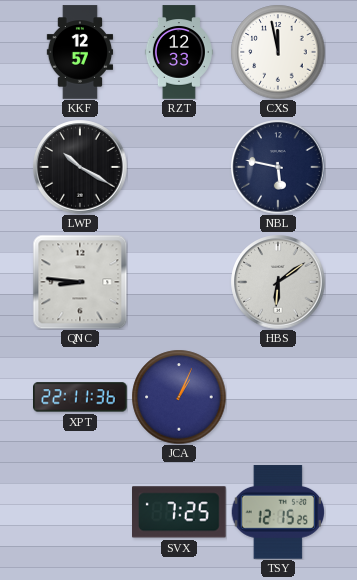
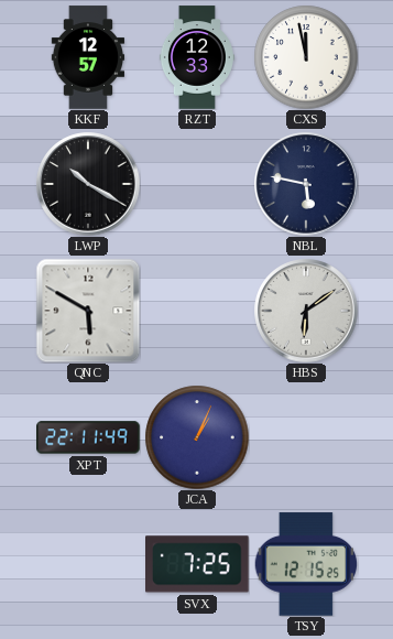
QNC: 8:46 -> 5:50 (88, 311)
XPT: 22:11:36 -> 22:11:49 (88, 437)
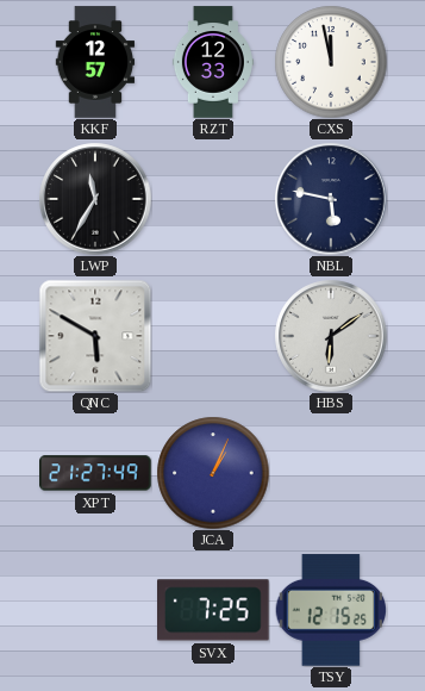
LWP: 10:20 -> 11:35 (95, 199)
XPT: 22:11 -> 21:27 (95, 473)
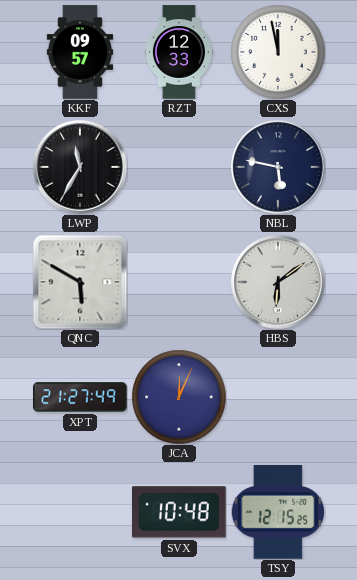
KKF: 12:57 -> 09:57 (80, 52)
JCA: 1:04 -> 12:04 (179, 397)
SVX: 7:25 -> 10:48 (180, 512)
